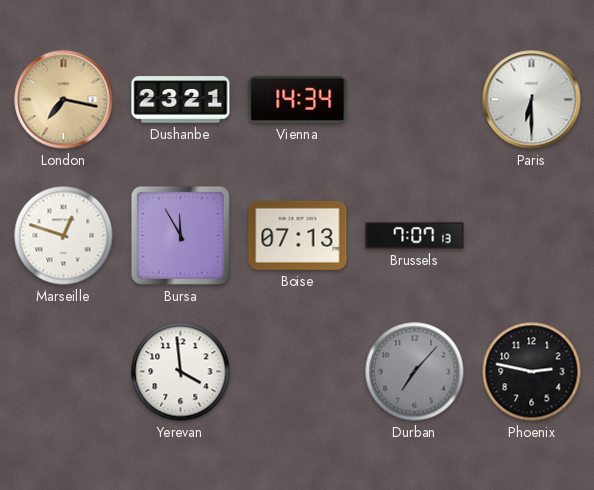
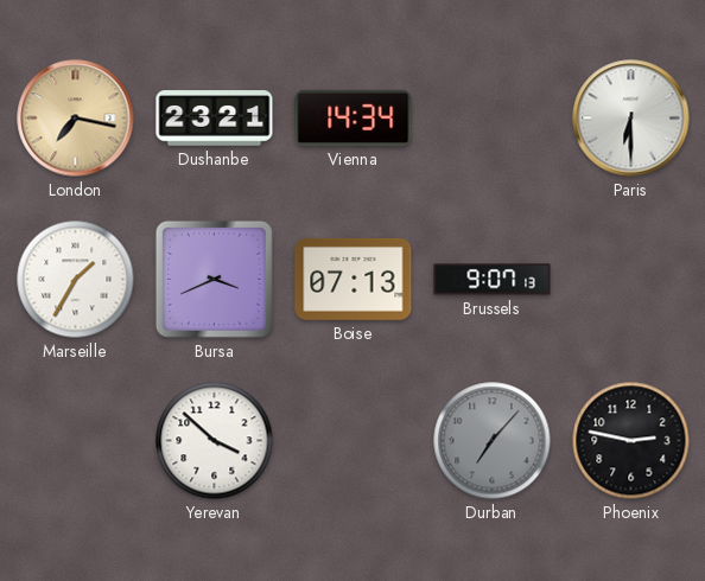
Marseille: 12:48 -> 1:35 (76, 280)
Bursa: 11:55 -> 3:41 (214, 279)
Brussels: 7:07 -> 9:07 (493, 280)
Yerevan: 3:59 -> 3:52 (215, 441)
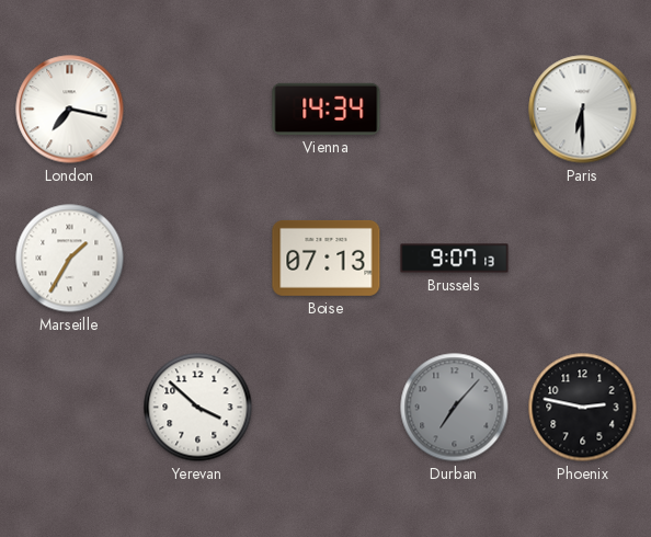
London dial: champagne -> white (70, 110)
Dushanbe: 23:21 -> none (215, 119)
Bursa: 3:41 -> none (214, 279)
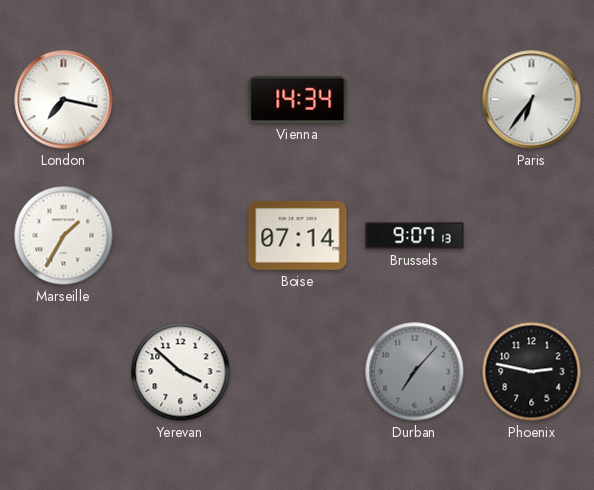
Paris: 6:30 -> 6:36 (532, 100)
Boise: 07:13 -> 07:14 (298, 235)
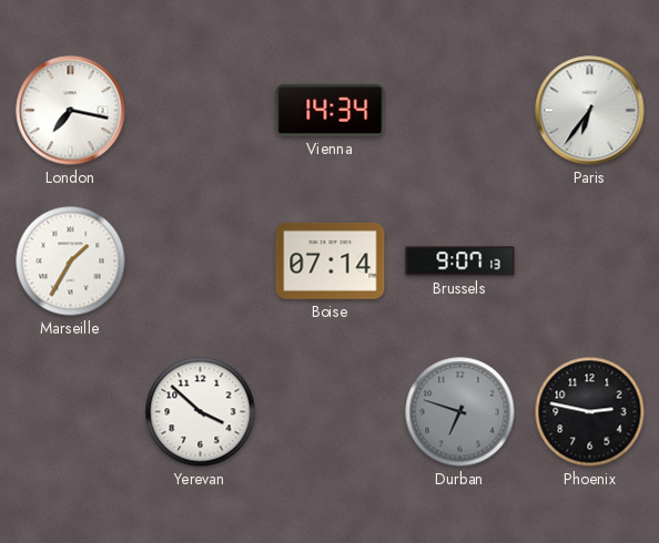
Durban: 7:07 -> 6:48 (460, 412)
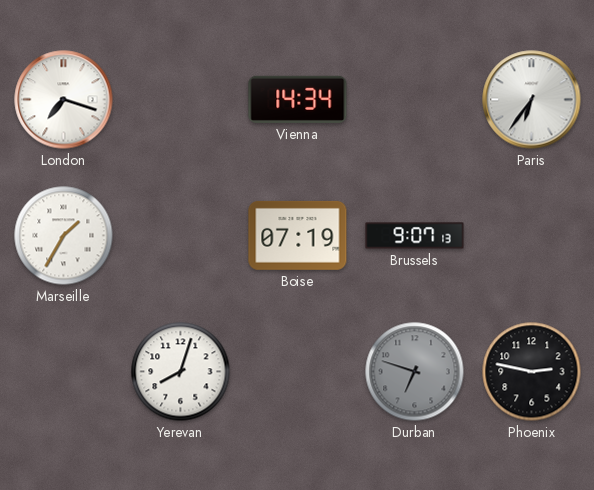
London: 7:17 -> 7:18 (64, 100)
Boise: 07:14 -> 07:19 (298, 235)
Yerevan: 3:52 -> 8:03 (181, 372)
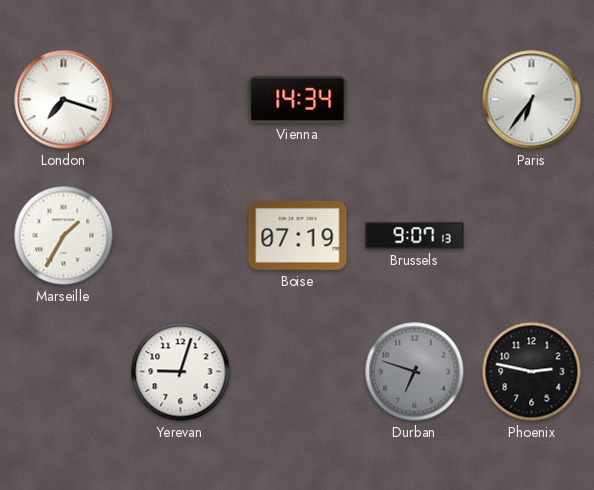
Yerevan: 8:03 -> 9:03 (181, 372)
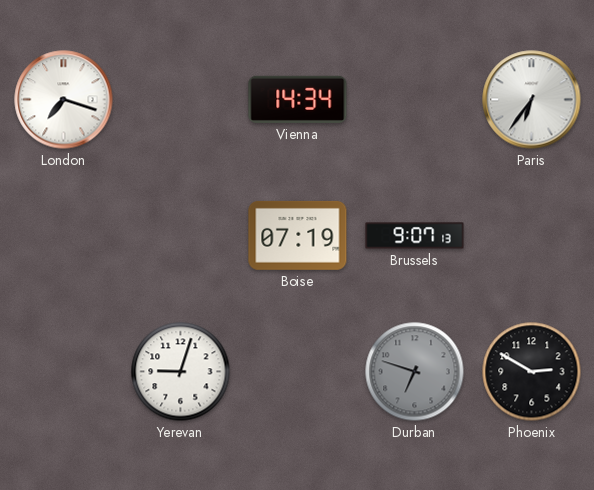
Marseille: 1:35 -> none (64, 236)
Phoenix: 2:47 -> 2:50 (532, 372)
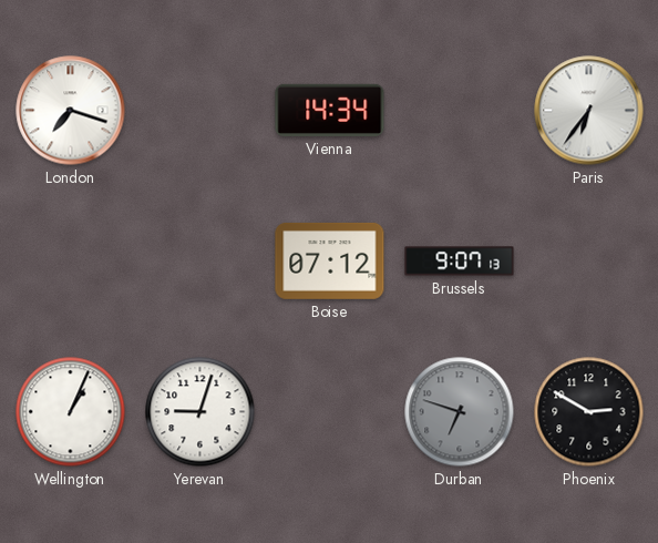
Boise: 07:19 -> 07:12 (330, 260)
Wellington: none -> 1:04 (71, 412)
